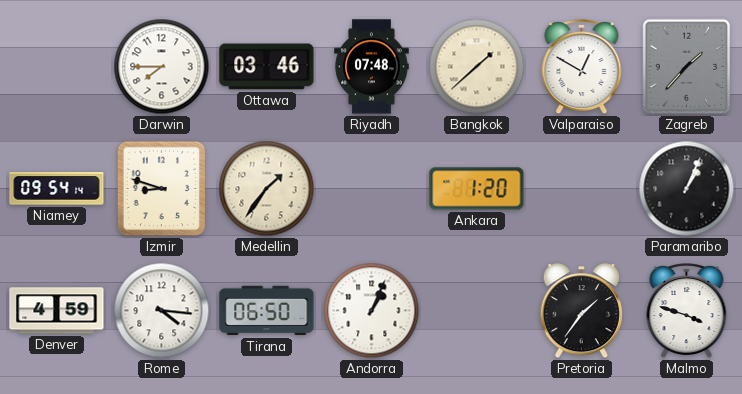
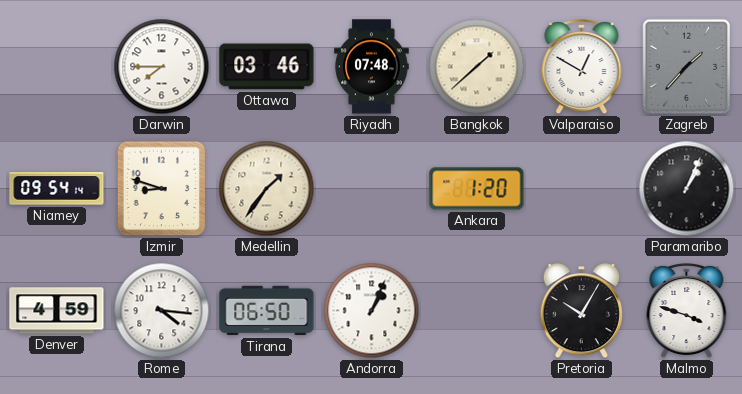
Pretoria: 1:36 -> 10:05 (582, 312)
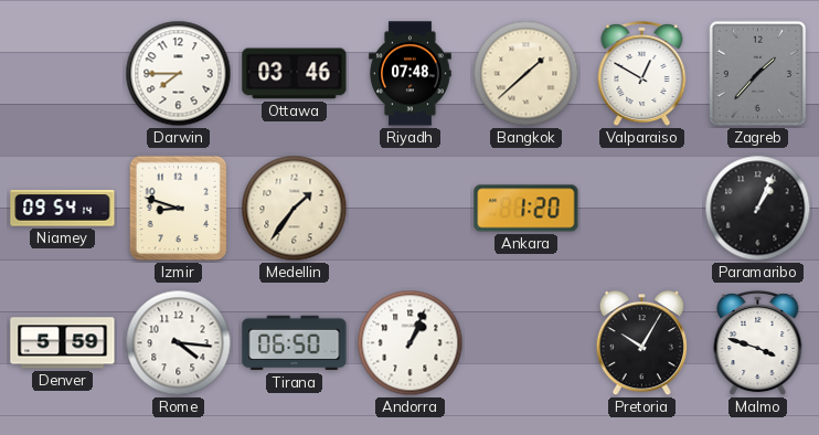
Denver: 4:59 -> 5:59 (63, 343)
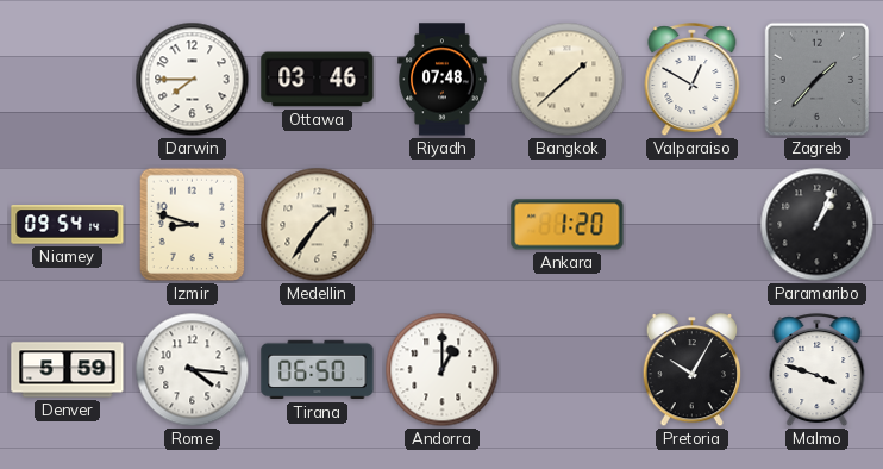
Andorra: 1:04 -> 1:00 (443, 370)
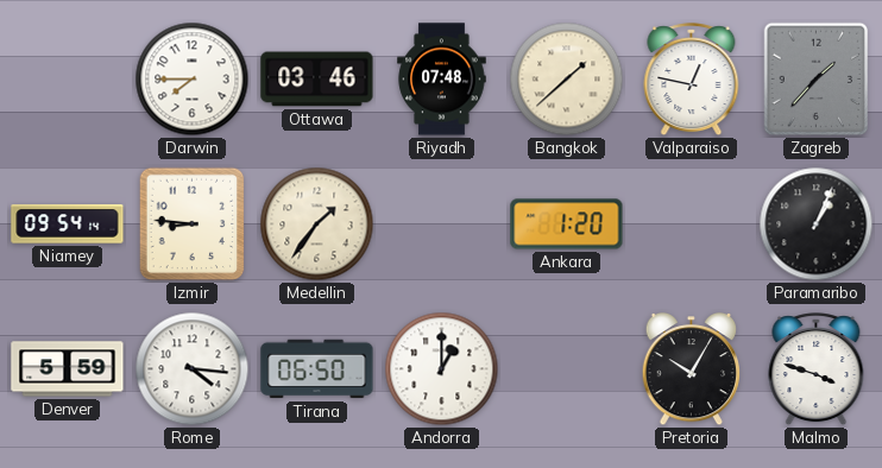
Valparaiso: 12:50 -> 12:47 (692, 80)
Izmir: 8:48 -> 8:46 (193, 224)
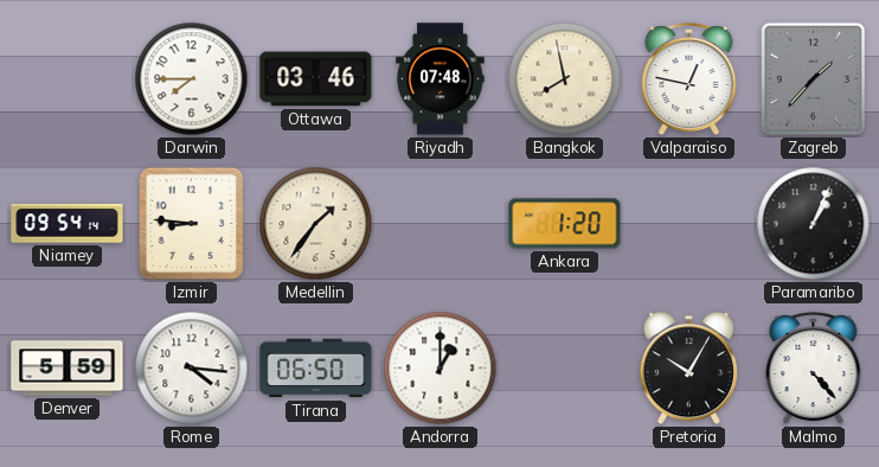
Bangkok: 1:38 -> 7:58 (565, 79)
Malmo: 3:48 -> 4:23 (814, 369)
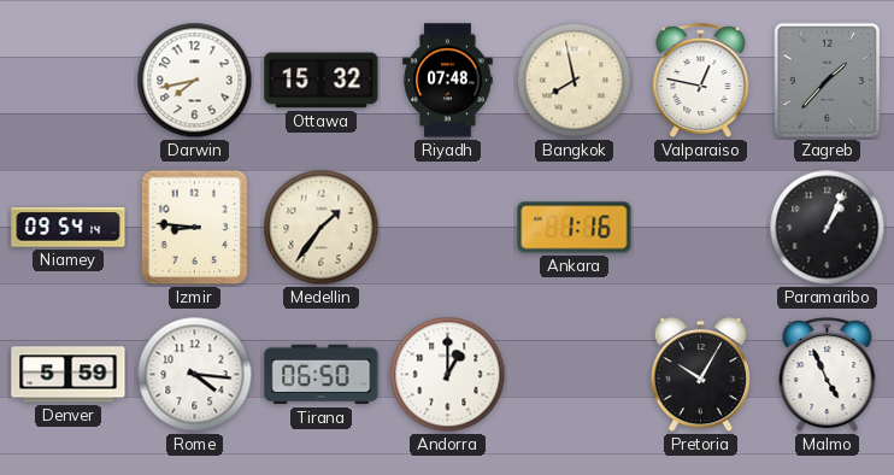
Darwin: 7:45 -> 7:43 (195, 81)
Ottawa: 03:46 -> 15:32 (322, 81)
Ankara: 1:20 -> 1:16 (575, 228)
Malmo: 4:23 -> 4:56 (828, 375)
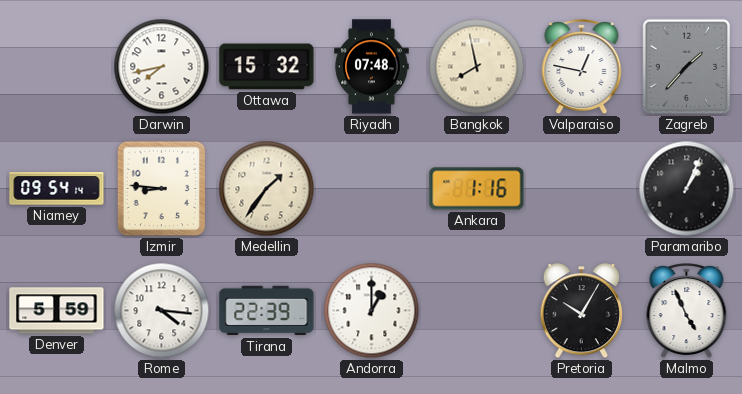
Tirana: 06:50 -> 22:39 (267, 311)
